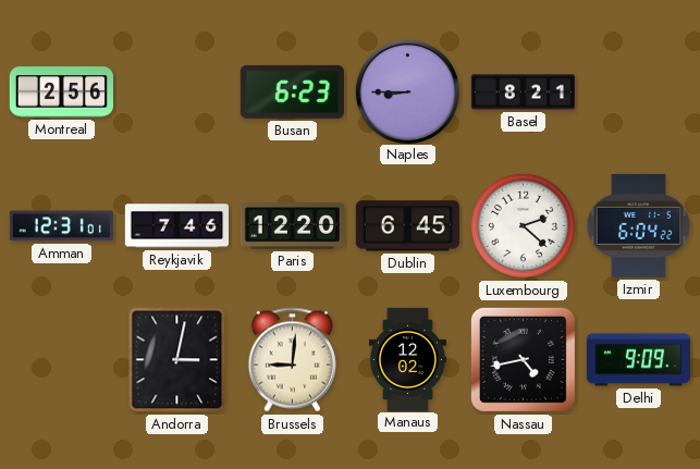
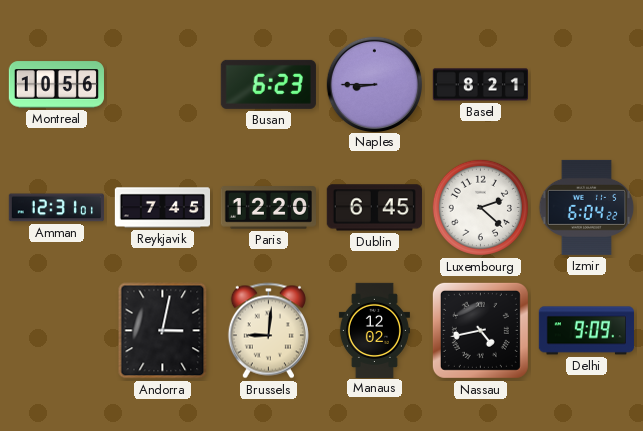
Montreal: 2:56 -> 10:56 (56, 85)
Reykjavik: 7:46 -> 7:45 (162, 208)
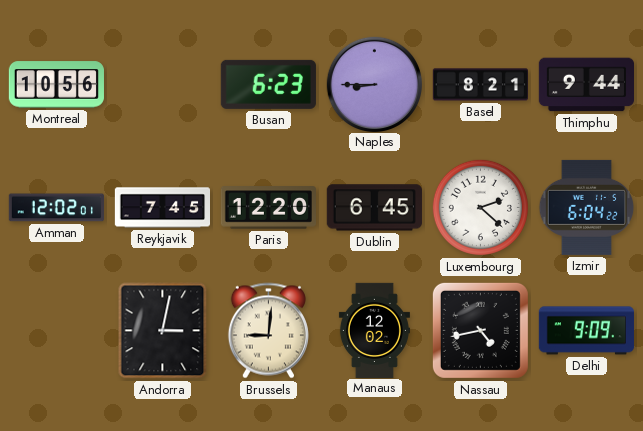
Thimphu: none -> 9:44 (586, 85)
Amman: 12:31 -> 12:02 (56, 208)
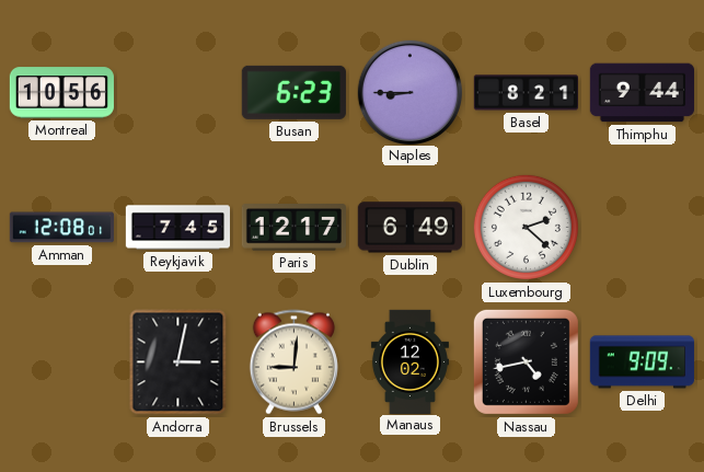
Amman: 12:02 -> 12:08 (61, 228)
Paris: 12:20 -> 12:17 (293, 228)
Dublin: 6:45 -> 6:49 (409, 228)
Izmir: 6:04 -> none (587, 207)
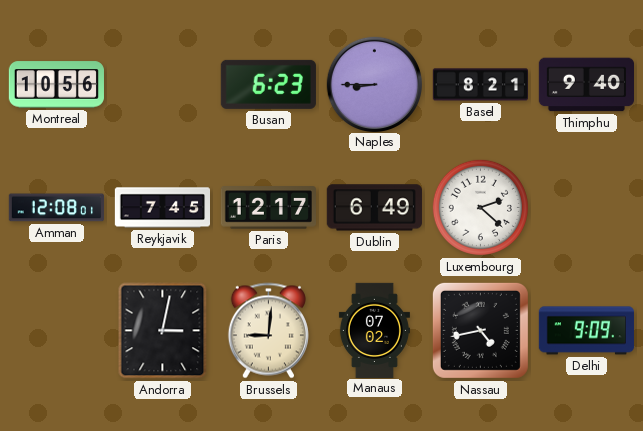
Thimphu: 9:44 -> 9:40 (586, 85)
Manaus: 12:02 -> 07:02 (374, 330)
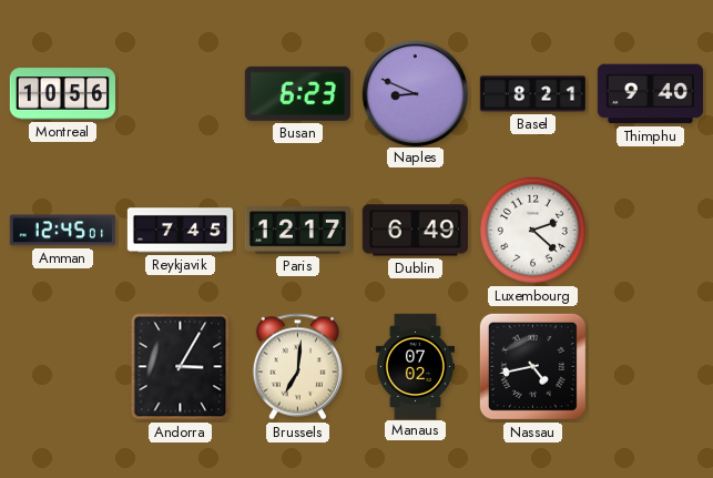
Naples: 8:45 -> 8:49 (415, 93)
Amman: 12:08 -> 12:45 (62, 231)
Andorra: 3:02 -> 3:05 (181, 367)
Brussels: 9:01 -> 7:01 (297, 367)
Delhi: 9:09 -> none (586, 331)
